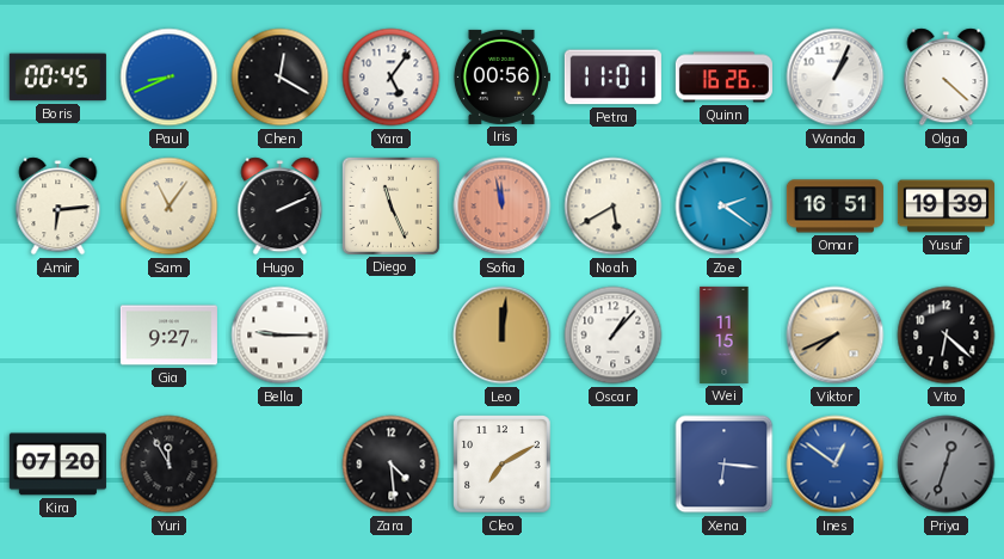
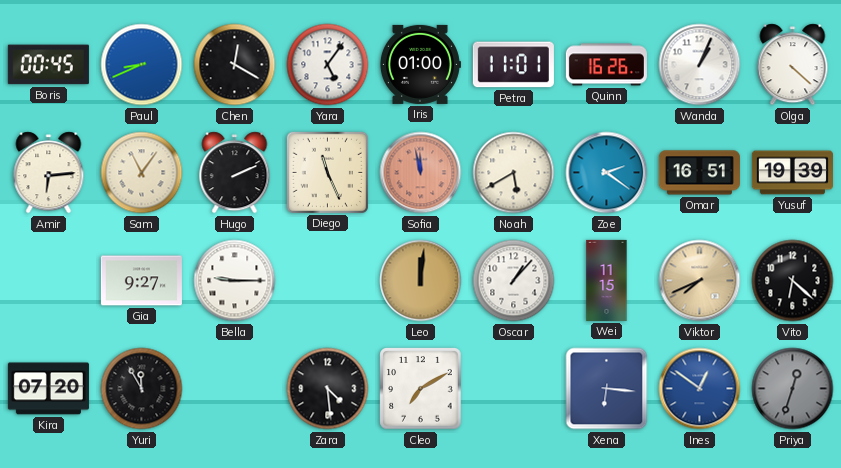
Iris: 00:56 -> 01:00 (420, 64)
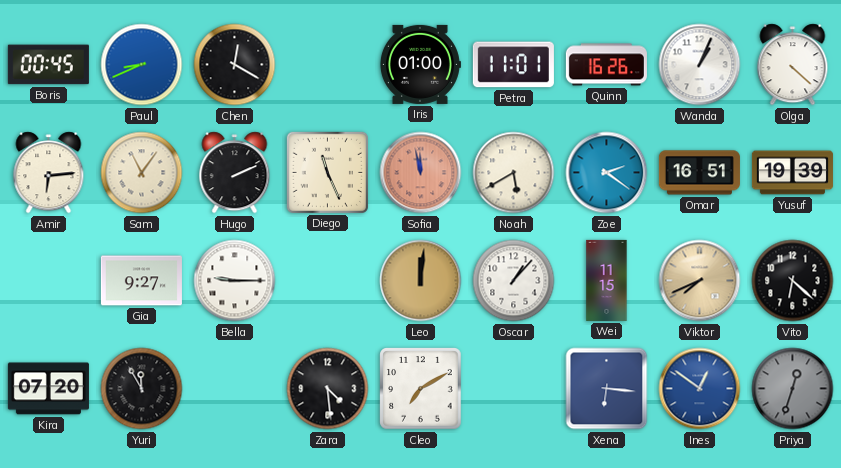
Yara: 5:06 -> none (328, 65)
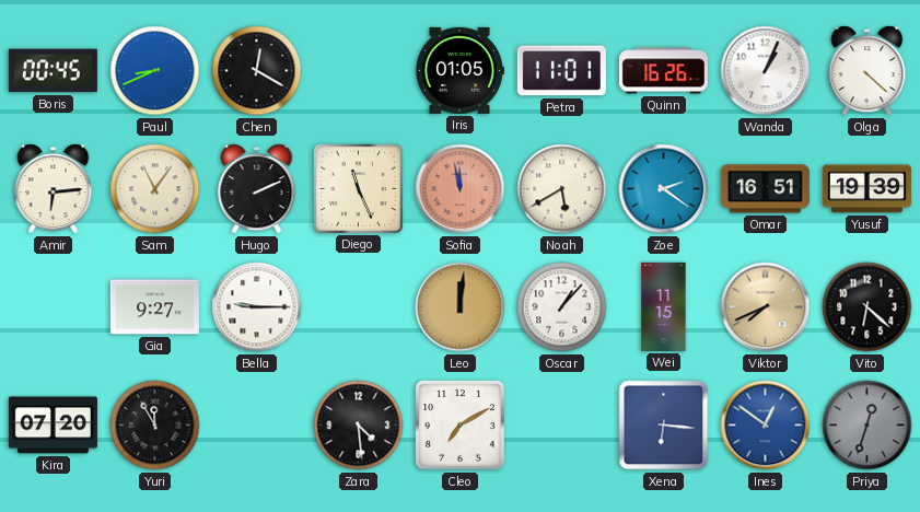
Iris: 01:00 -> 01:05 (459, 70)
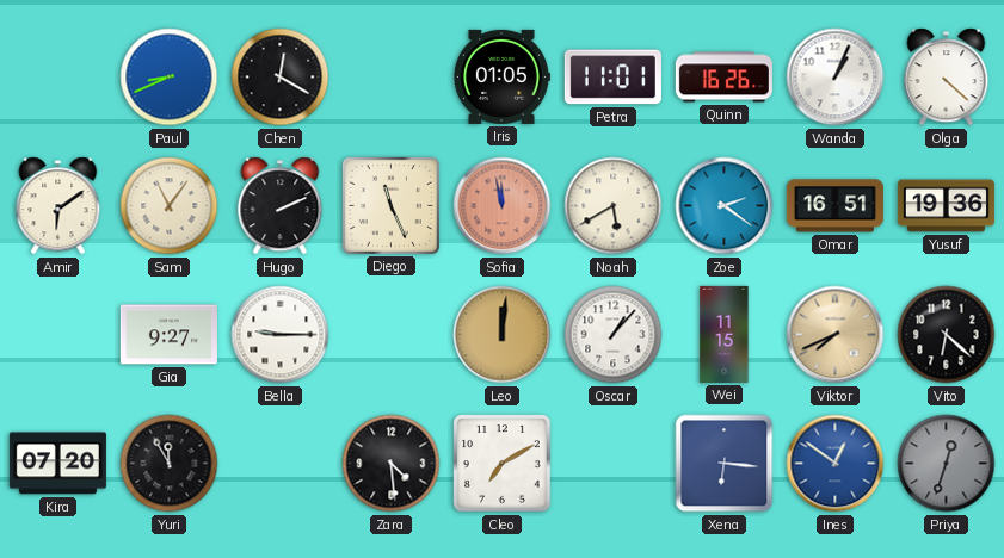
Boris: 00:45 -> none (53, 71)
Amir: 6:14 -> 6:09 (58, 206)
Yusuf: 19:39 -> 19:36 (946, 206)
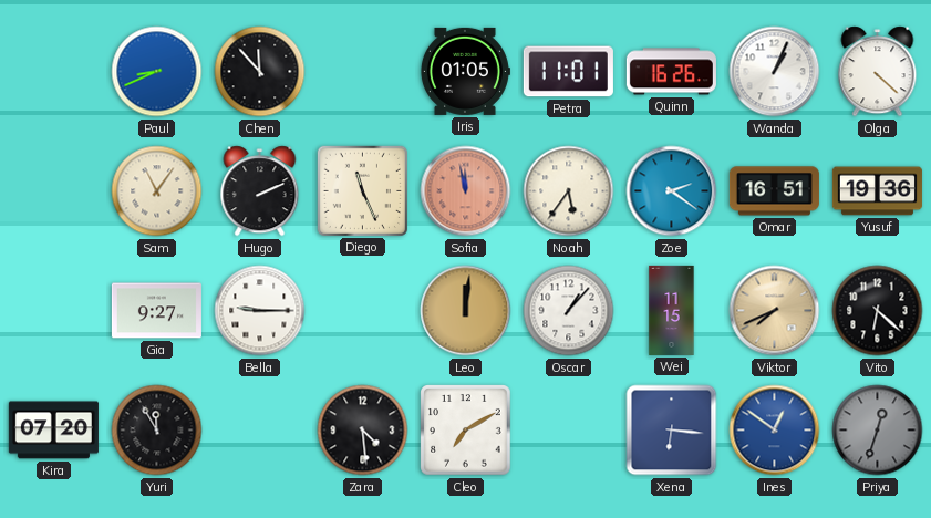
Chen: 12:20 -> 11:53 (260, 72)
Amir: 6:09 -> none (58, 206)
Noah: 5:40 -> 5:36 (569, 191)
